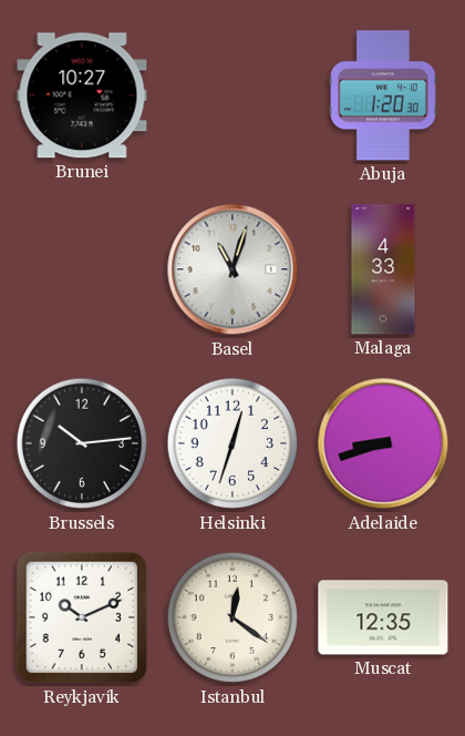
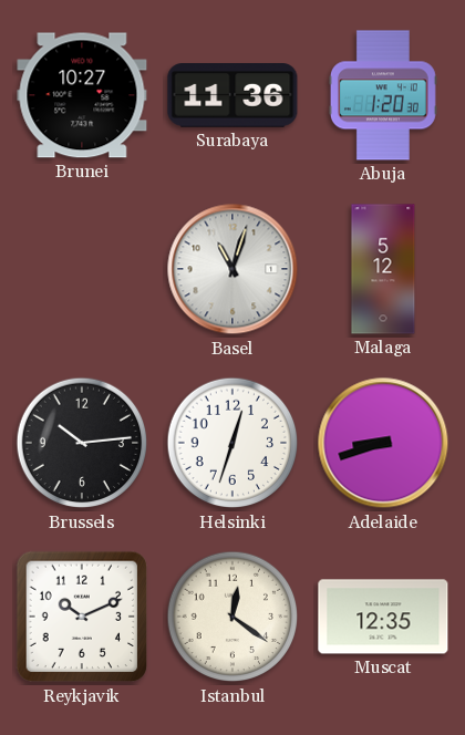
Surabaya: none -> 11:36 (232, 96)
Malaga: 4:33 -> 5:12 (383, 269)
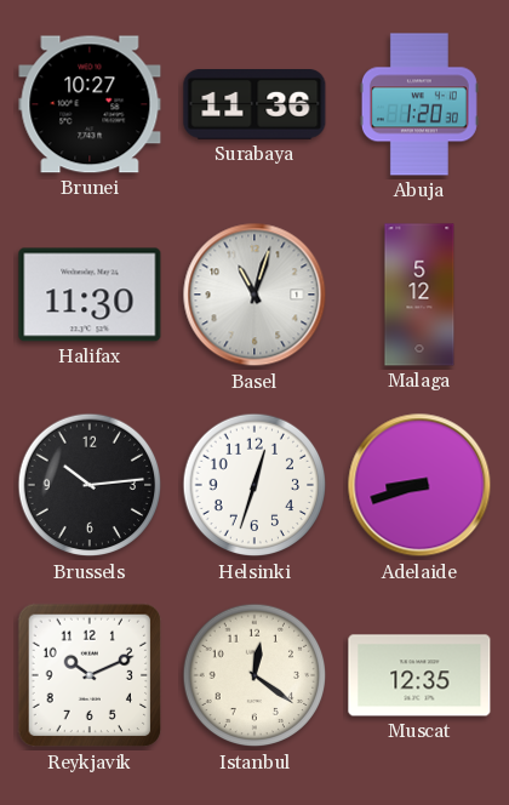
Halifax: none -> 11:30 (90, 295)
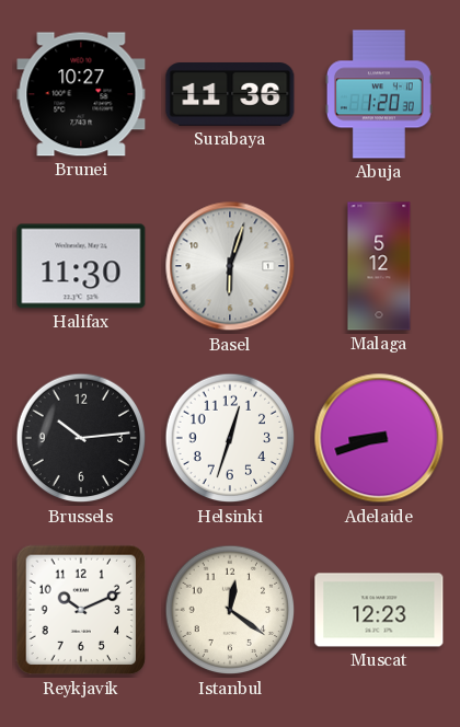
Basel: 11:03 -> 6:03 (230, 266)
Muscat: 12:35 -> 12:23 (379, 610)
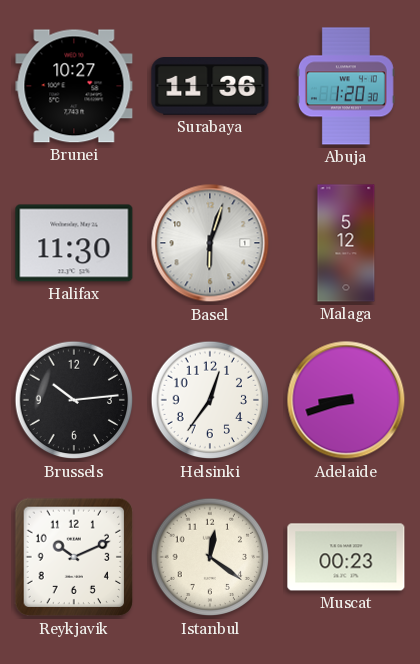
Helsinki: 12:33 -> 12:36 (210, 400)
Muscat: 12:23 -> 00:23 (346, 557)
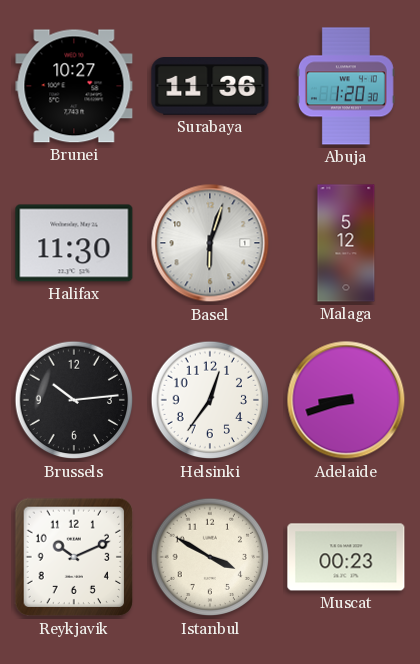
Istanbul: 12:21 -> 3:50 (210, 557)
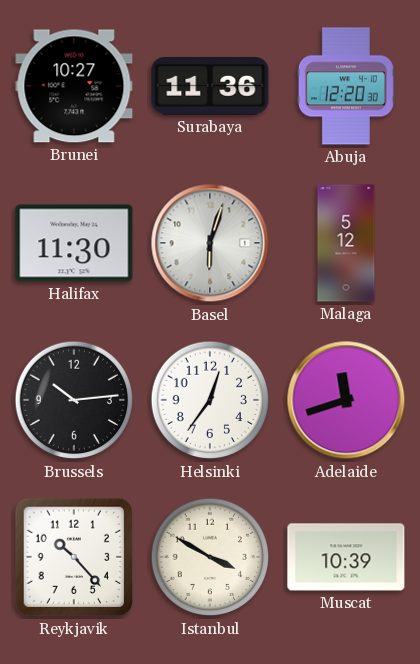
Abuja: 1:20 -> 12:20 (346, 86)
Adelaide: 8:42 -> 11:42 (346, 400)
Reykjavik: 10:11 -> 10:23 (74, 557)
Muscat: 00:23 -> 10:39 (346, 557)
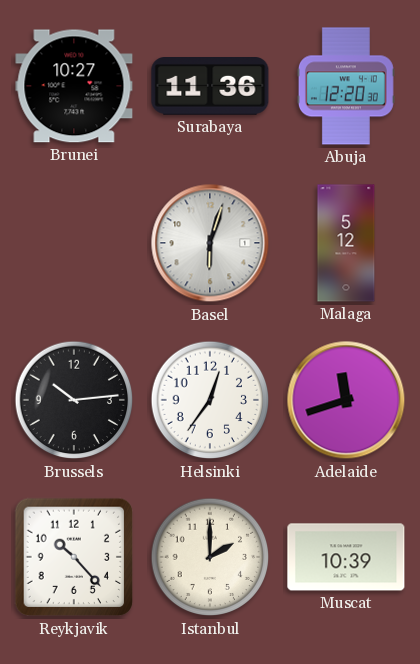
Halifax: 11:30 -> none (74, 243)
Istanbul: 3:50 -> 2:00 (210, 557)
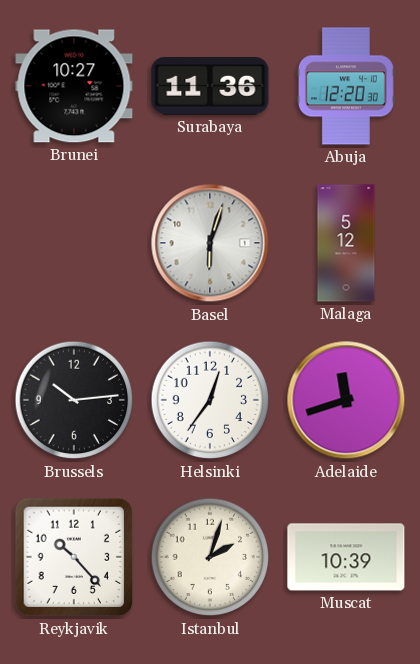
Istanbul: 2:00 -> 2:03 (210, 557)
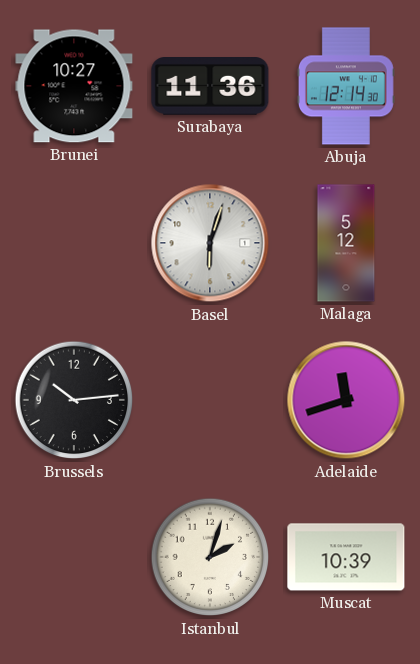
Abuja: 12:20 -> 12:14 (346, 86)
Helsinki: 12:36 -> none (210, 400)
Reykjavik: 10:23 -> none (74, 557)
